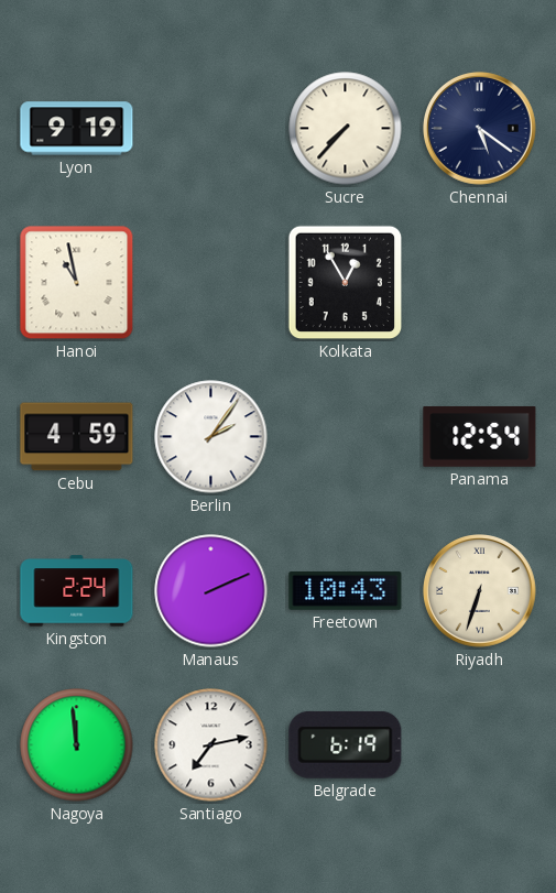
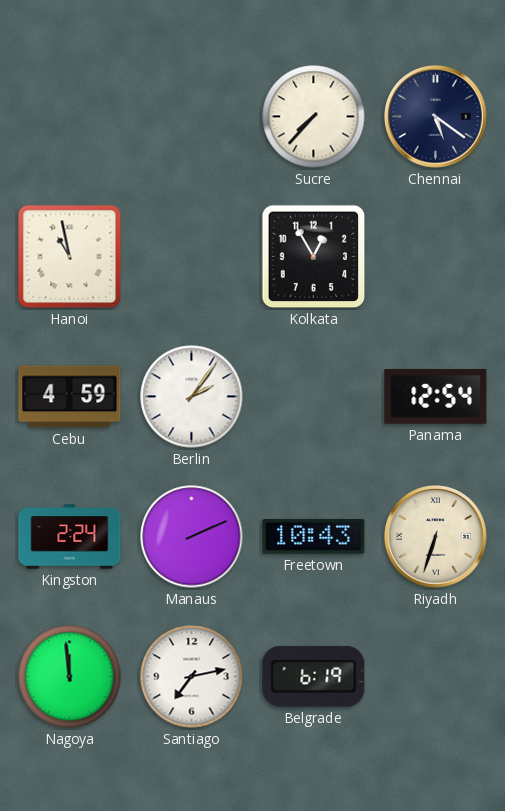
Lyon: 9:19 -> none (77, 129)
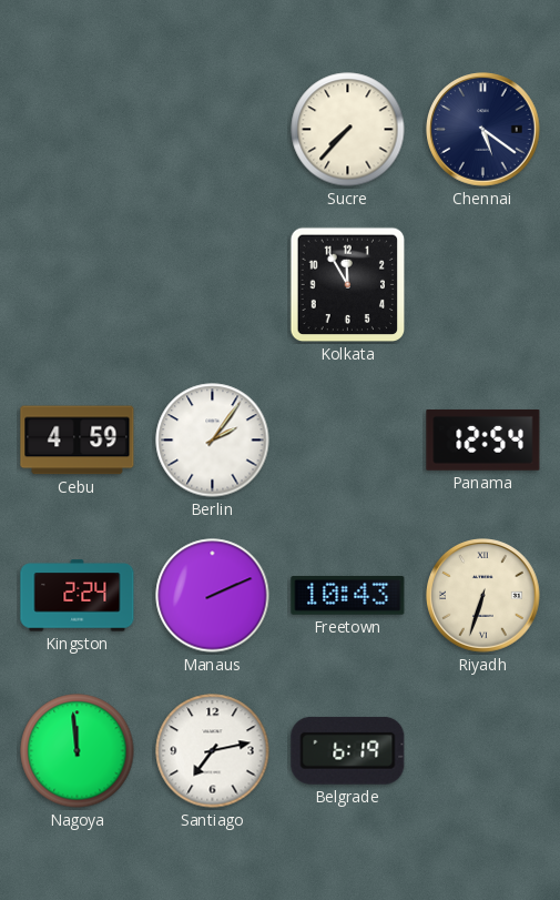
Hanoi: 10:58 -> none (70, 257)
Kolkata: 12:55 -> 11:55 (348, 285)
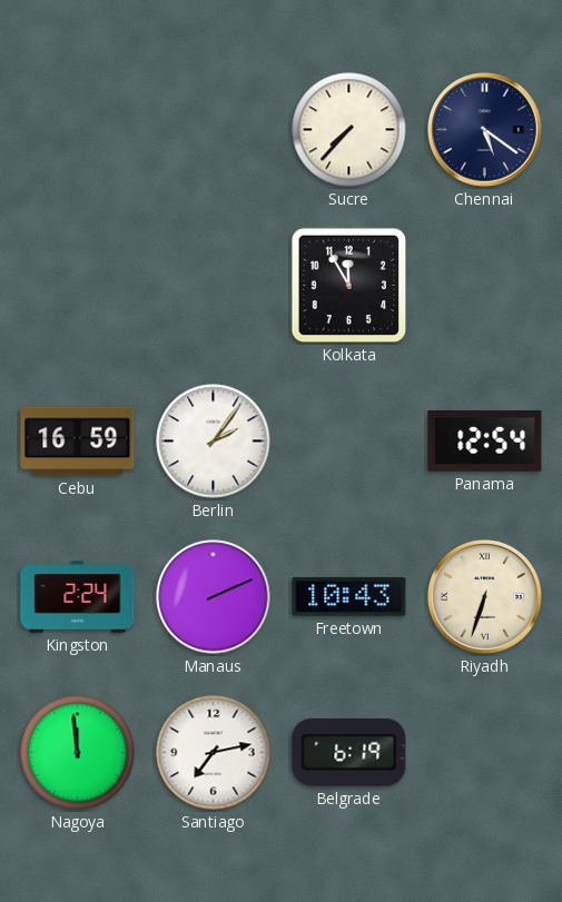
Cebu: 4:59 -> 16:59 (78, 442)
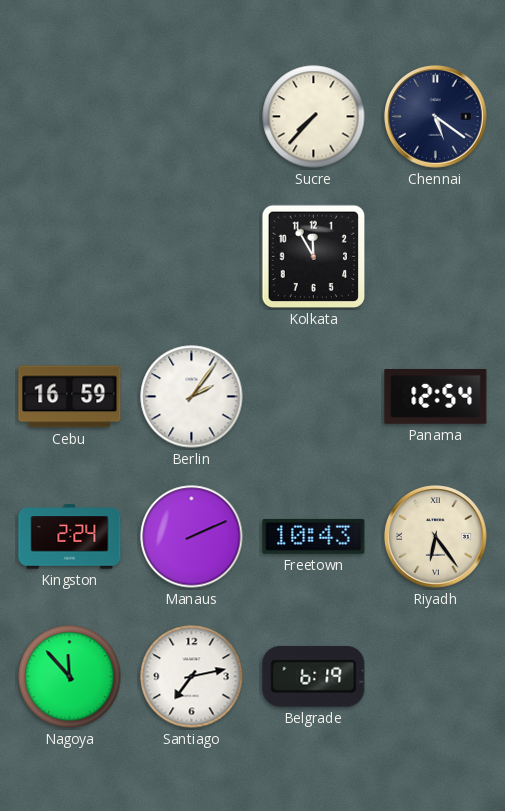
Riyadh: 6:33 -> 6:24 (436, 537)
Nagoya: 11:59 -> 11:53 (70, 677)
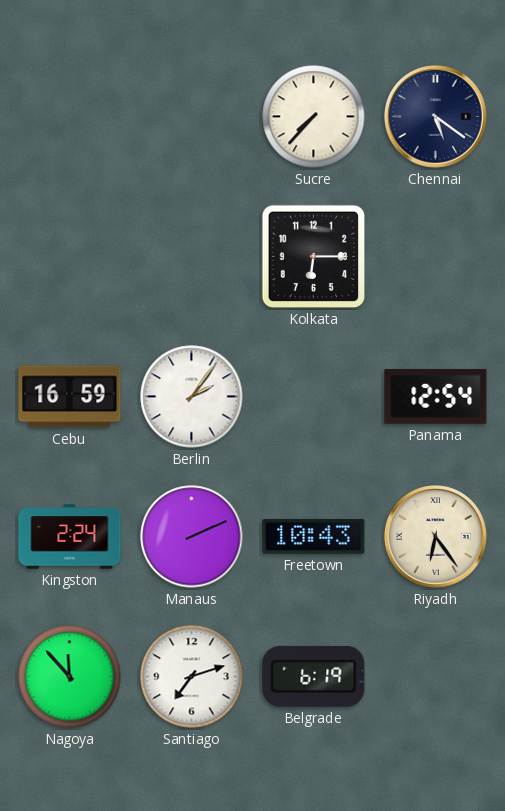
Kolkata: 11:55 -> 6:15 (314, 257)
Santiago: 7:13 -> 7:12 (192, 677)
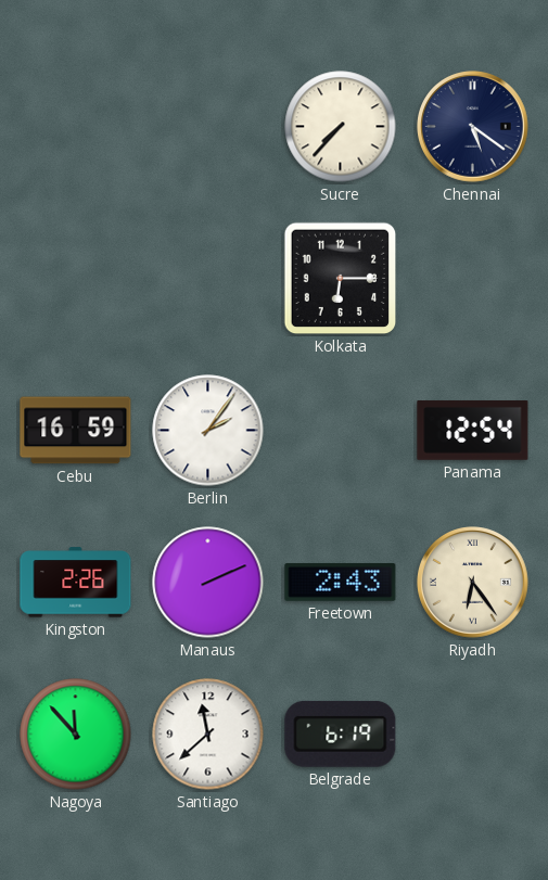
Kingston: 2:24 -> 2:26 (76, 583)
Freetown: 10:43 -> 2:43 (341, 582)
Santiago: 7:12 -> 11:38 (208, 735)
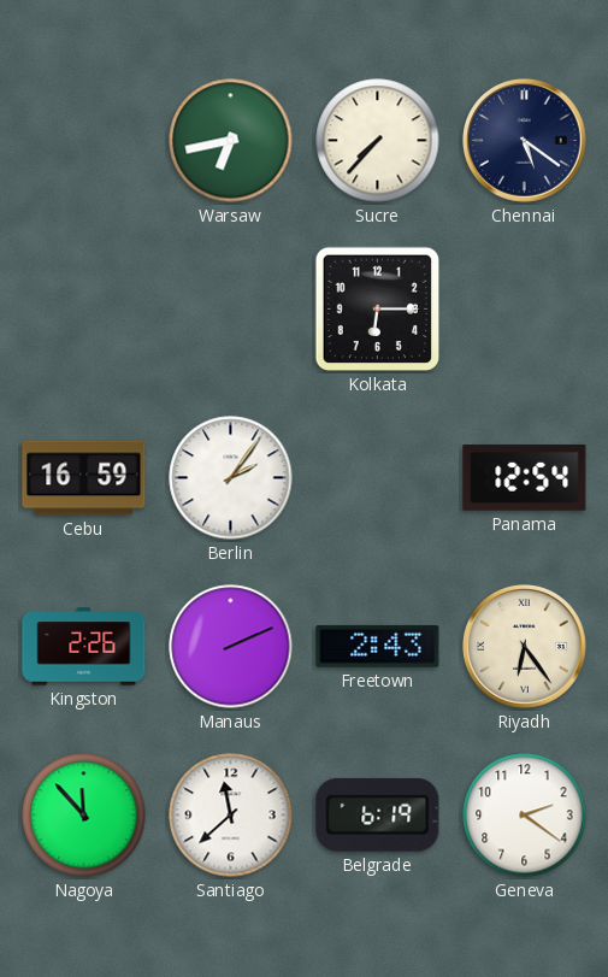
Warsaw: none -> 6:43 (231, 141)
Geneva: none -> 2:21 (525, 816)
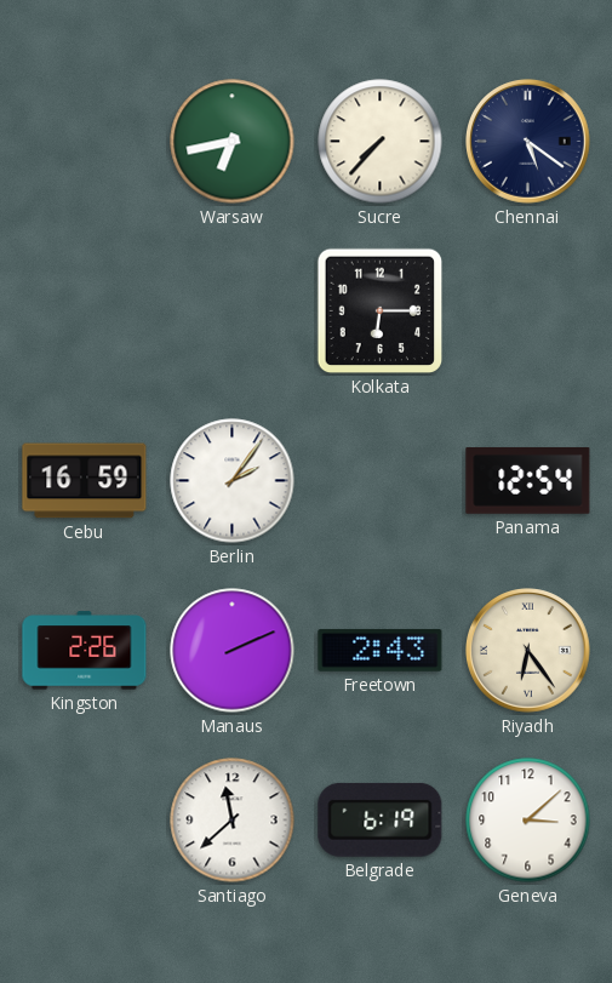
Nagoya: 11:53 -> none (84, 816)
Geneva: 2:21 -> 3:08 (528, 821)
